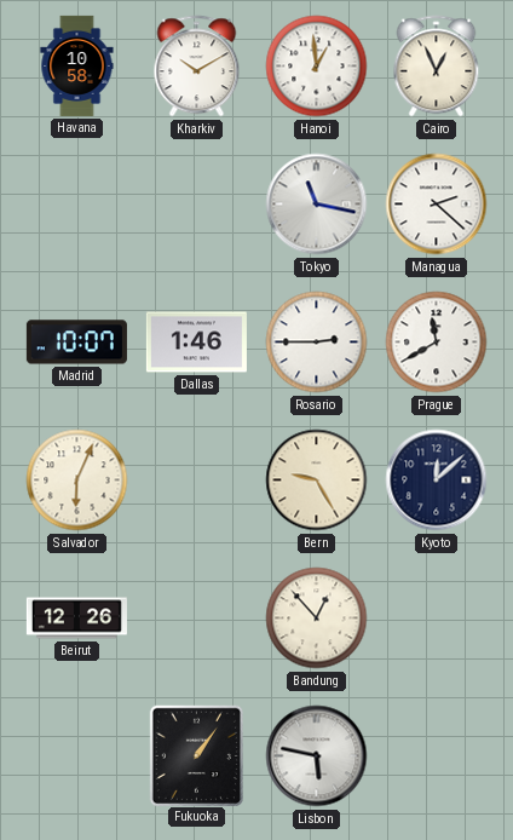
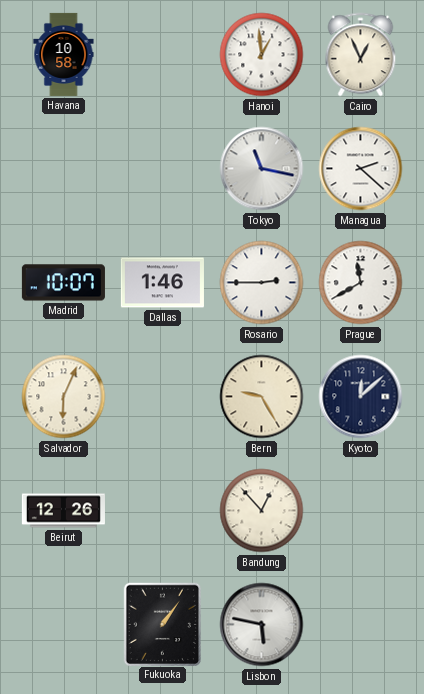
Kharkiv: 10:10 -> none (197, 67)
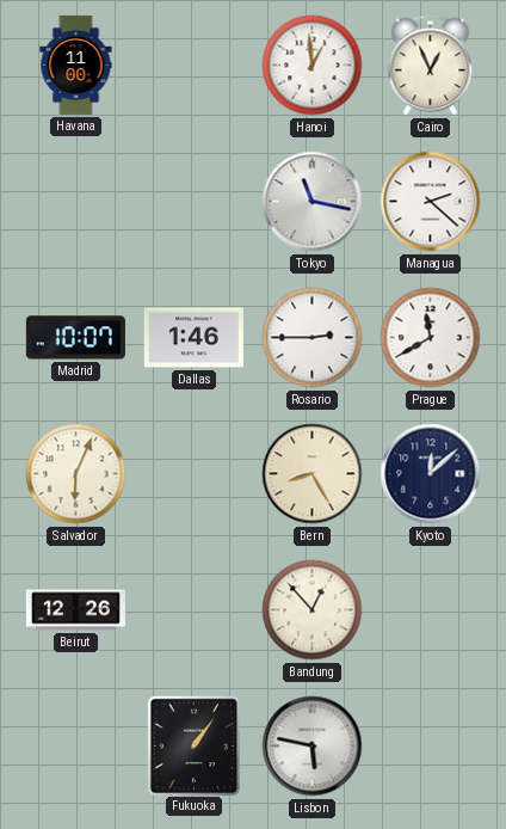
Havana: 10:58 -> 11:00 (76, 65)
Bern: 9:25 -> 8:25 (313, 474)
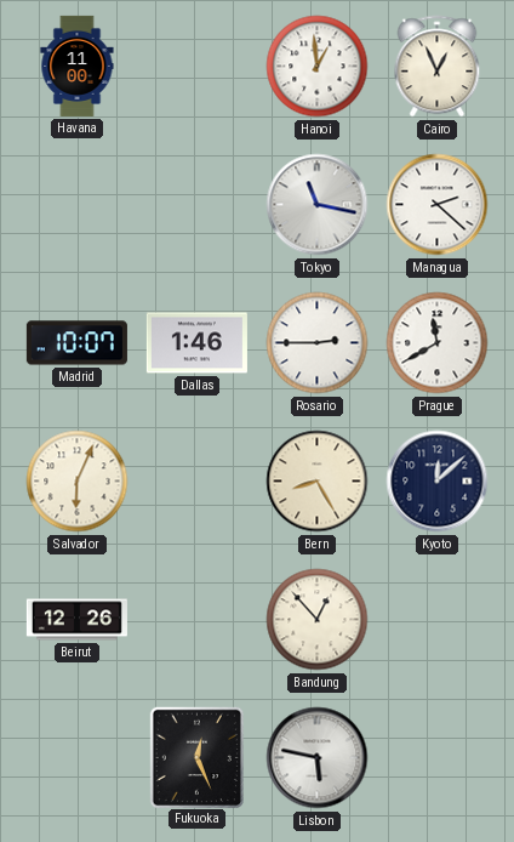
Fukuoka: 1:06 -> 12:26 (196, 757)
